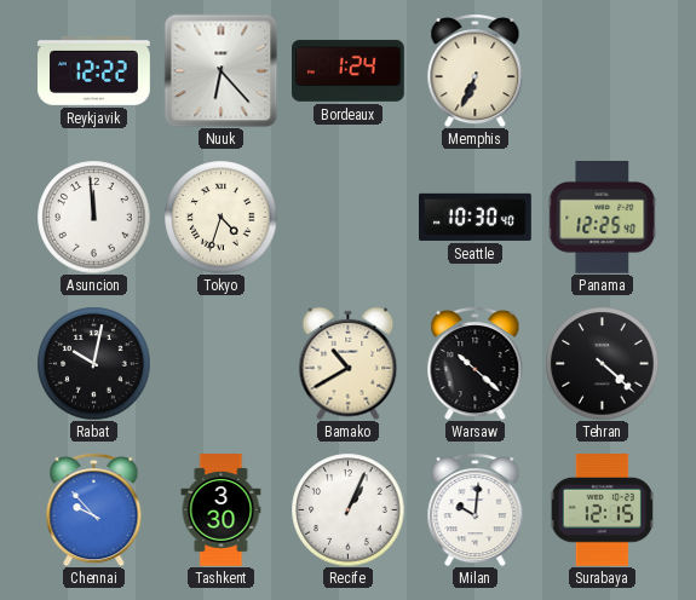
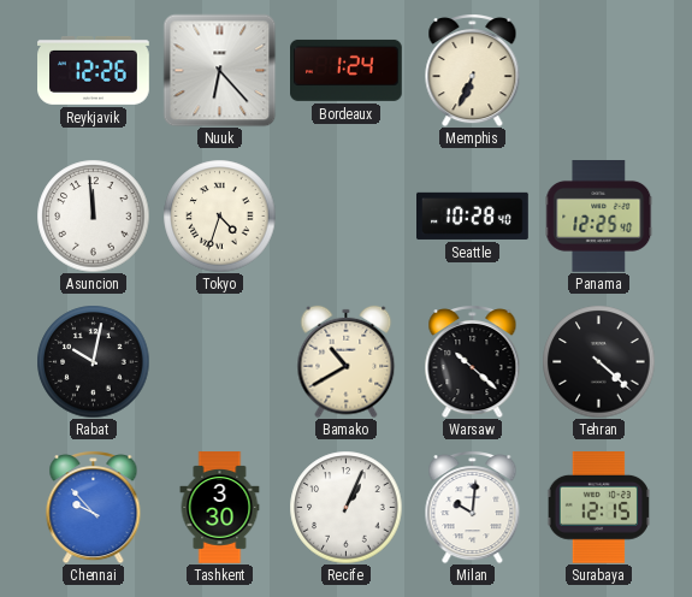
Reykjavik: 12:22 -> 12:26 (94, 71)
Seattle: 10:30 -> 10:28 (473, 215)
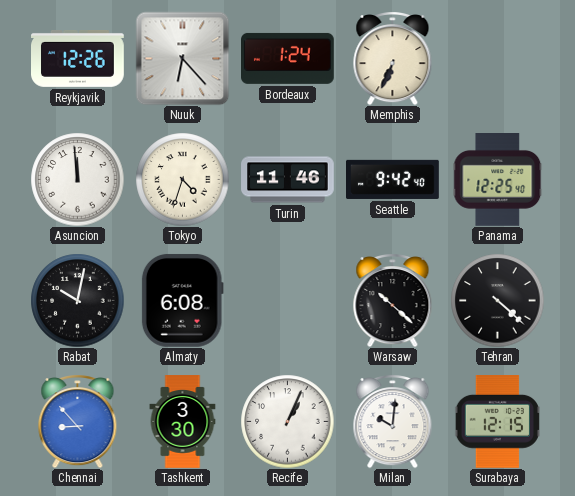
Turin: none -> 11:46 (288, 180)
Seattle: 10:28 -> 9:42 (393, 179)
Almaty: none -> 6:08 (182, 300)
Bamako: 10:40 -> none (347, 361)
Chennai: 9:53 -> 8:53 (78, 422)
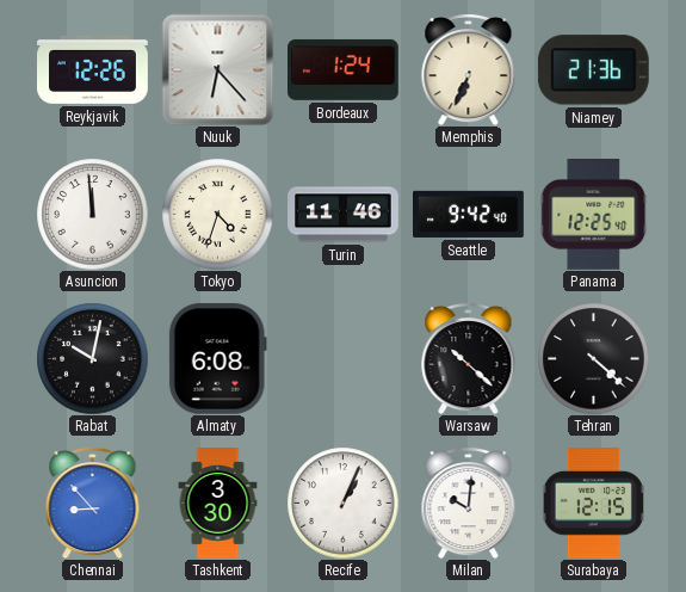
Niamey: none -> 21:36 (593, 70)
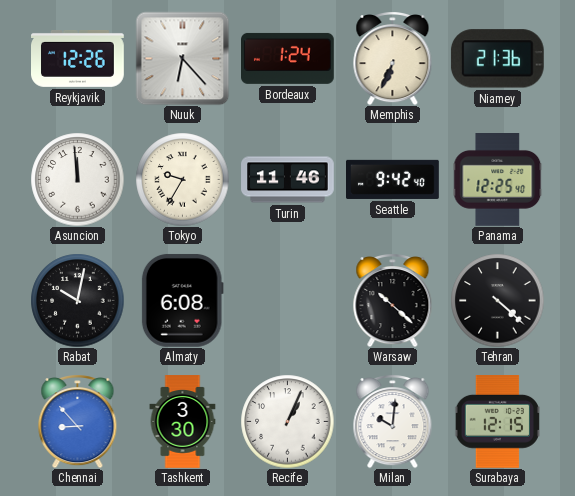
Tokyo: 4:33 -> 9:35 (182, 179)
